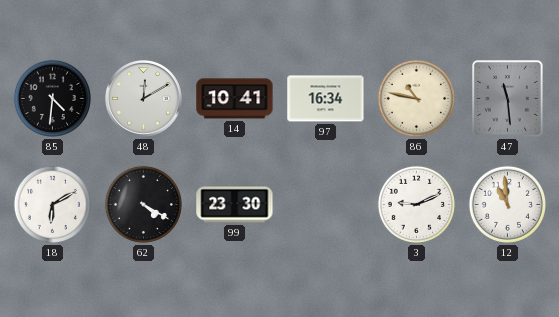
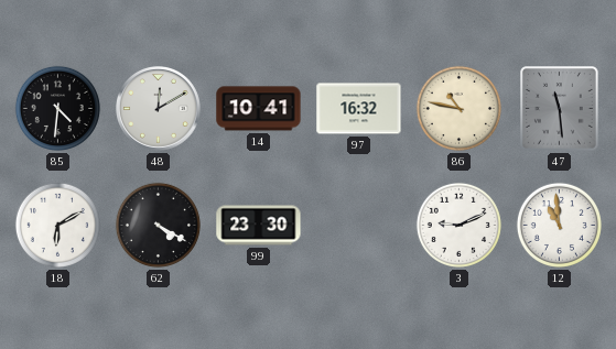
97: 16:34 -> 16:32 (359, 109)
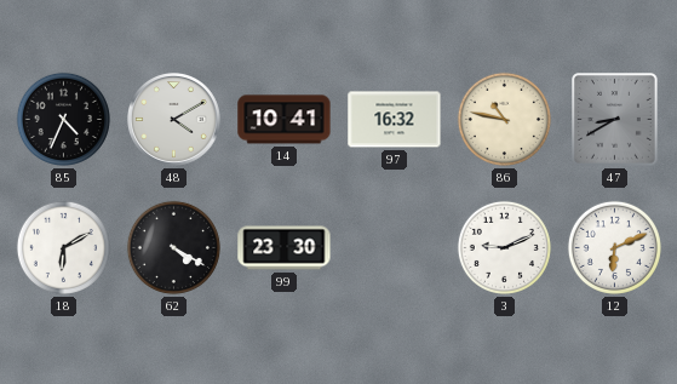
85: 4:31 -> 4:34 (63, 119)
48: 12:10 -> 4:10 (174, 120)
47: 11:29 -> 8:40 (615, 120)
12: 10:59 -> 6:11 (614, 247)
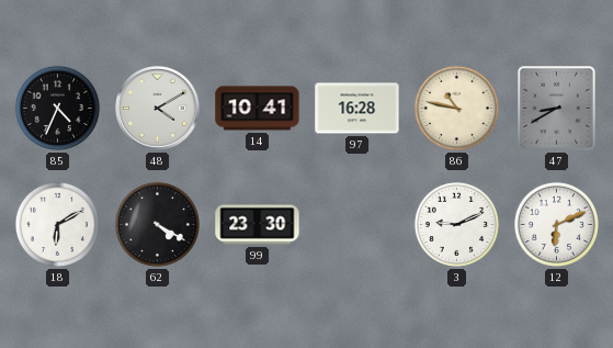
97: 16:32 -> 16:28 (357, 109)
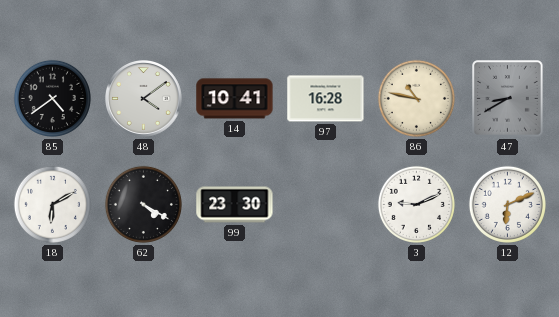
85: 4:34 -> 4:39 (52, 98)
48: 4:10 -> 4:09 (144, 99)
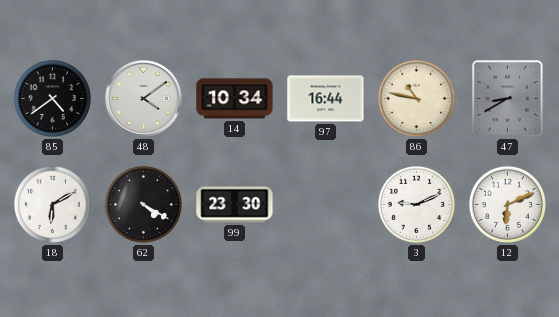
14: 10:41 -> 10:34 (235, 99)
97: 16:28 -> 16:44 (326, 99)
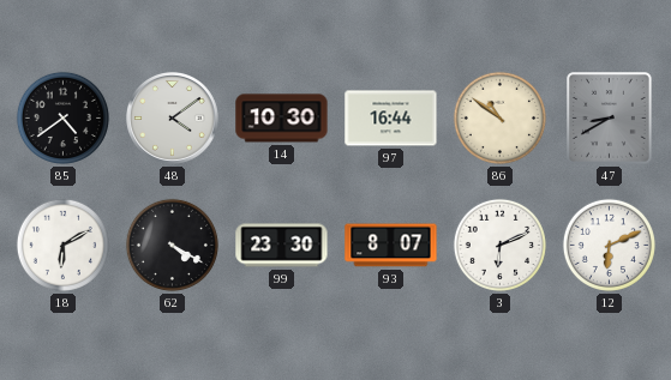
14: 10:34 -> 10:30 (282, 119)
86: 10:47 -> 10:51 (499, 117)
93: none -> 8:07 (391, 246)
3: 9:11 -> 6:11 (499, 245)
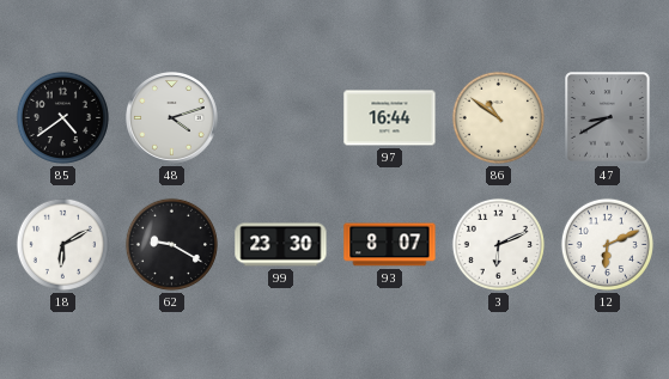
48: 4:09 -> 4:12 (172, 118)
14: 10:30 -> none (282, 119)
62: 4:20 -> 9:20 (171, 244)
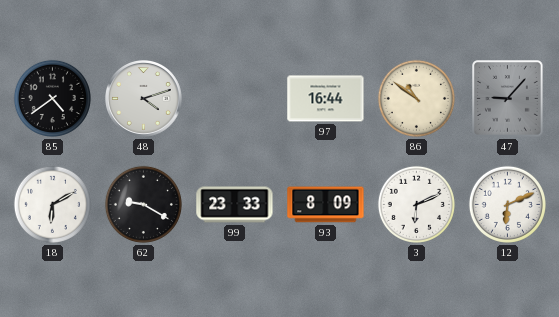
47: 8:40 -> 9:07 (508, 99)
99: 23:30 -> 23:33 (235, 205)
93: 8:07 -> 8:09 (326, 205)
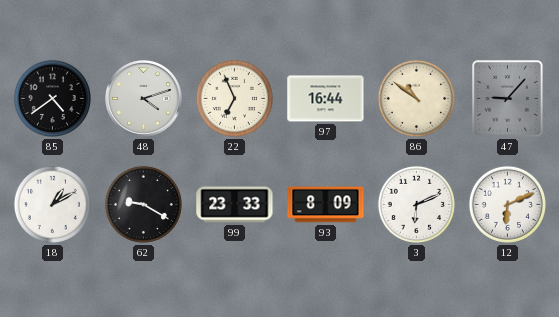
22: none -> 6:56 (234, 98)
18: 6:10 -> 1:10 (52, 204)
